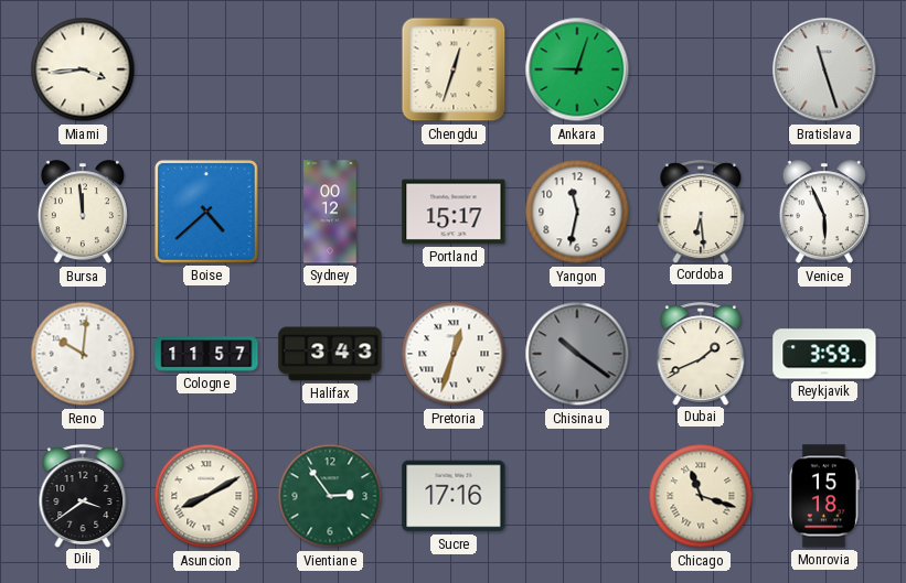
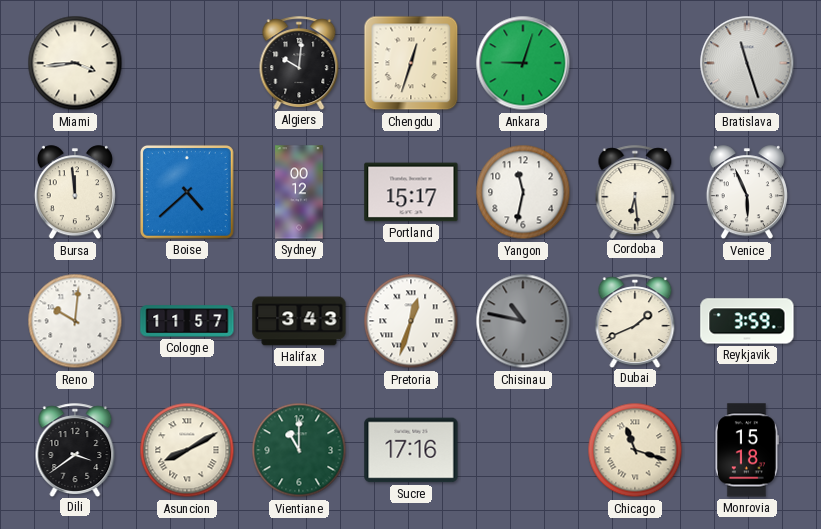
Algiers: none -> 10:01 (299, 63)
Chisinau: 10:21 -> 10:47 (523, 321)
Vientiane: 2:54 -> 11:00 (299, 450)
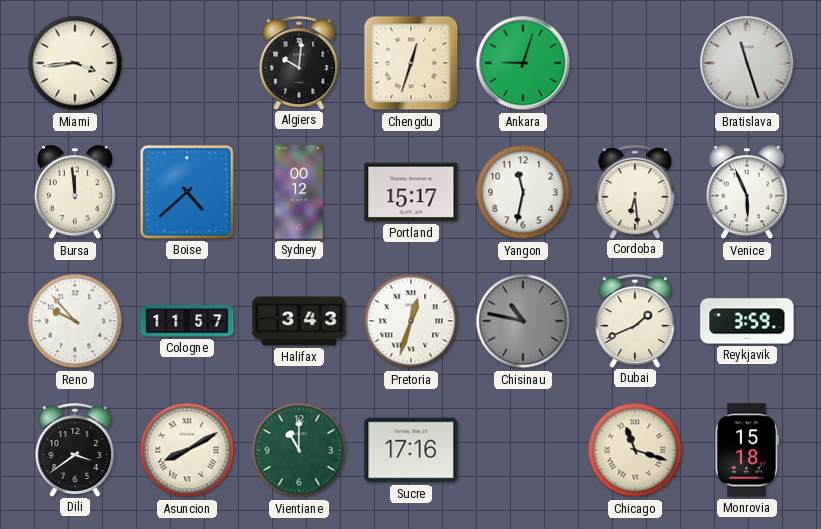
Reno: 10:01 -> 9:53 (75, 321)
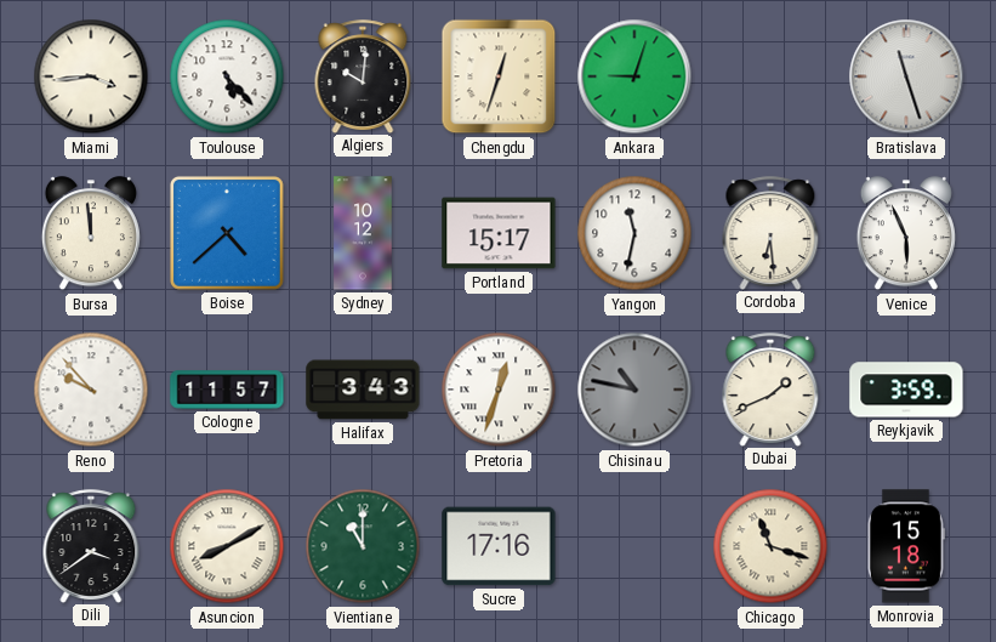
Toulouse: none -> 5:23 (227, 76)
Sydney: 00:12 -> 10:12 (363, 233)
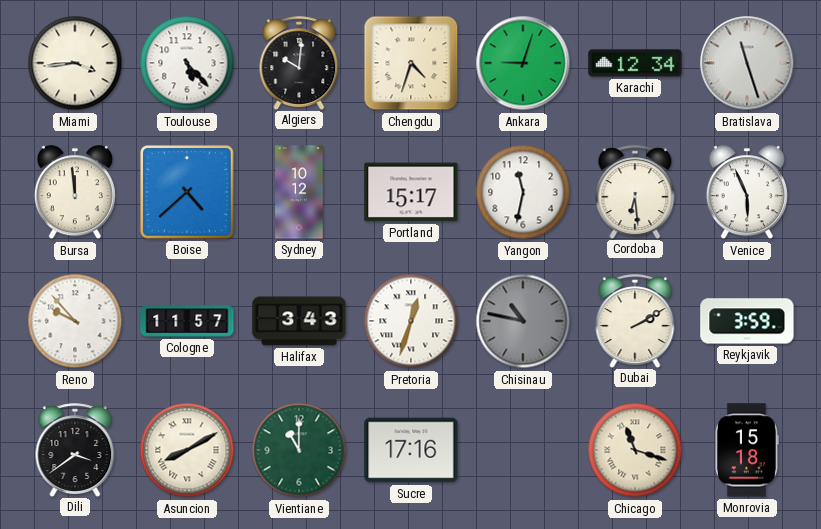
Chengdu: 12:33 -> 4:33 (411, 63)
Karachi: none -> 12:34 (635, 63)
Dubai: 1:41 -> 2:10 (635, 321)
